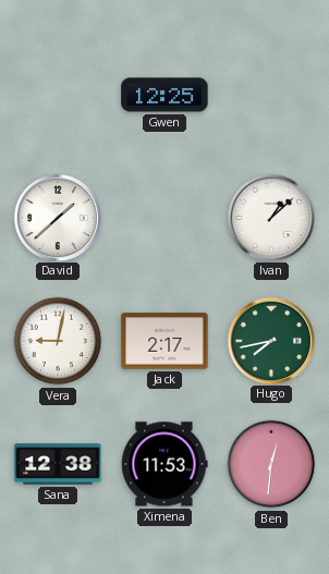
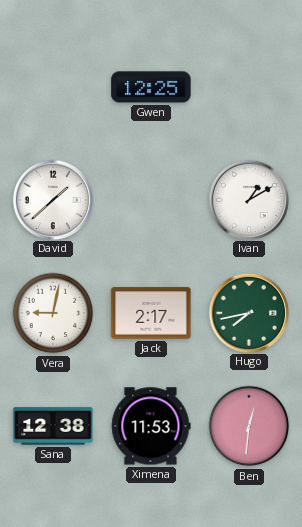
Ivan: 1:08 -> 1:10 (248, 199)
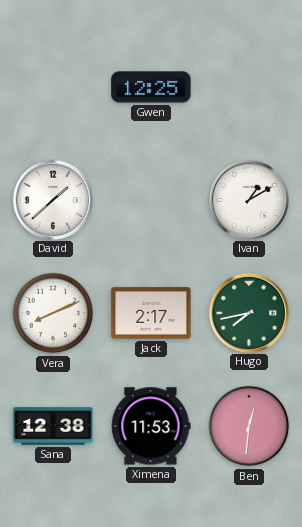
Vera: 9:02 -> 8:11 (53, 313)
